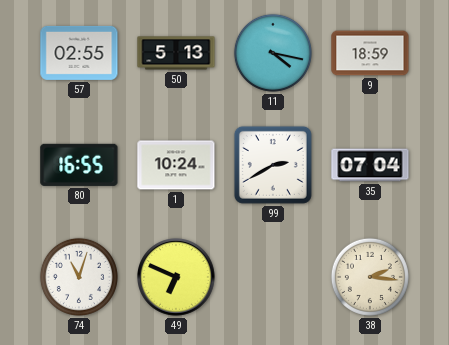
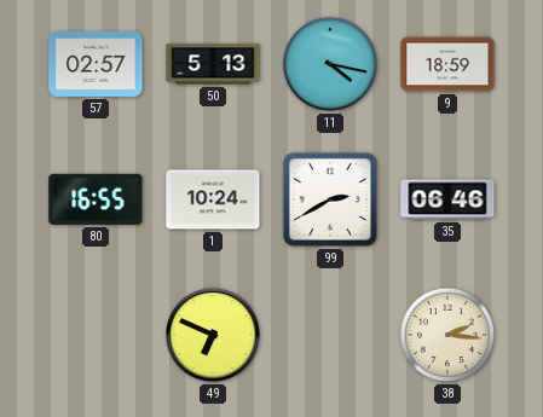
57: 02:55 -> 02:57 (96, 64)
35: 07:04 -> 06:46 (447, 199)
74: 11:03 -> none (79, 277)
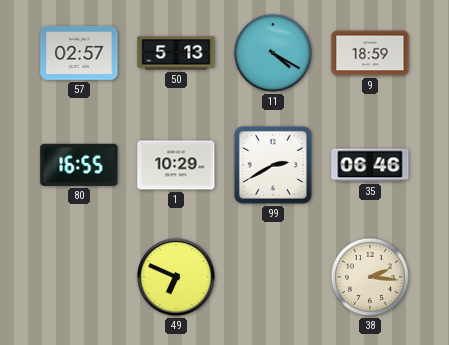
11: 4:17 -> 4:20 (273, 53)
1: 10:24 -> 10:29 (176, 165)
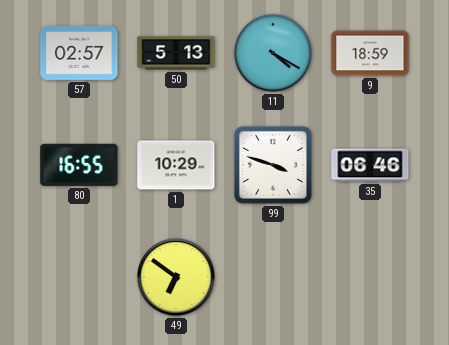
99: 2:40 -> 3:48 (273, 165)
49: 6:49 -> 6:51 (177, 278)
38: 2:16 -> none (370, 277)
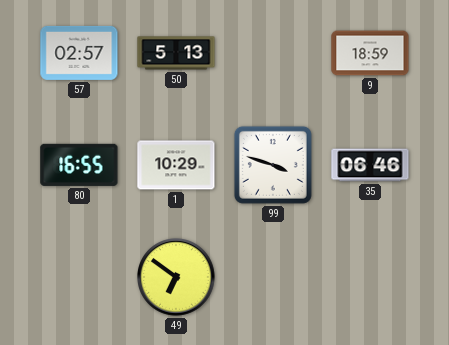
11: 4:20 -> none (273, 53)
